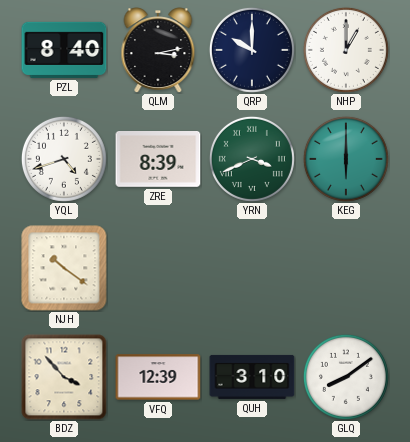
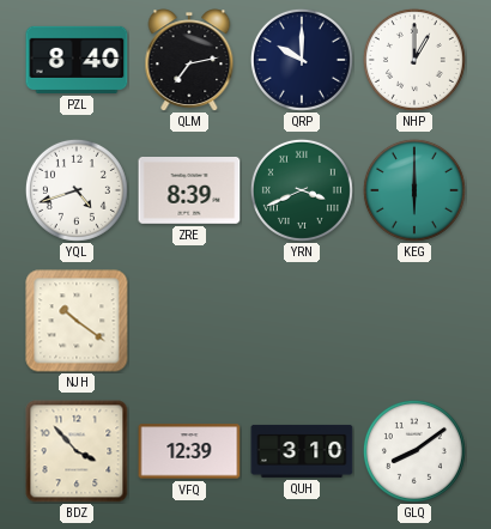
QLM: 3:13 -> 7:13 (189, 60)
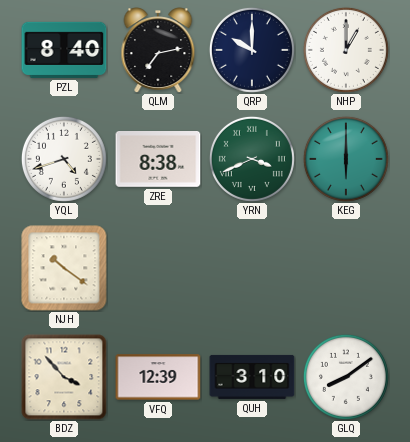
ZRE: 8:39 -> 8:38 (158, 160)
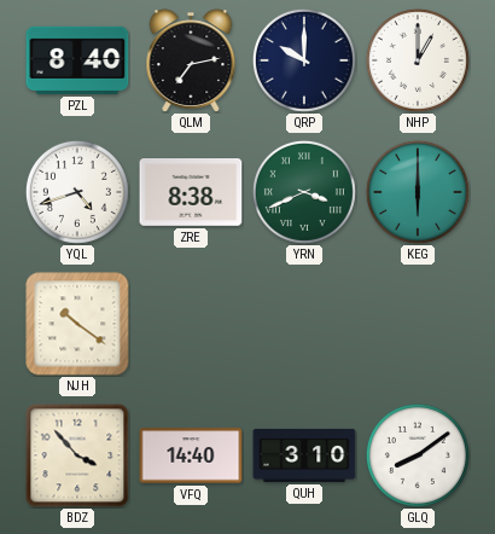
VFQ: 12:39 -> 14:40 (191, 455)
